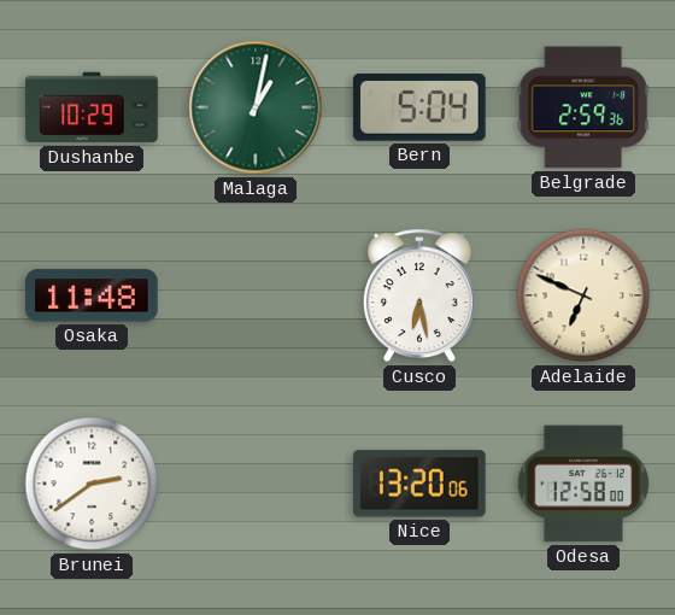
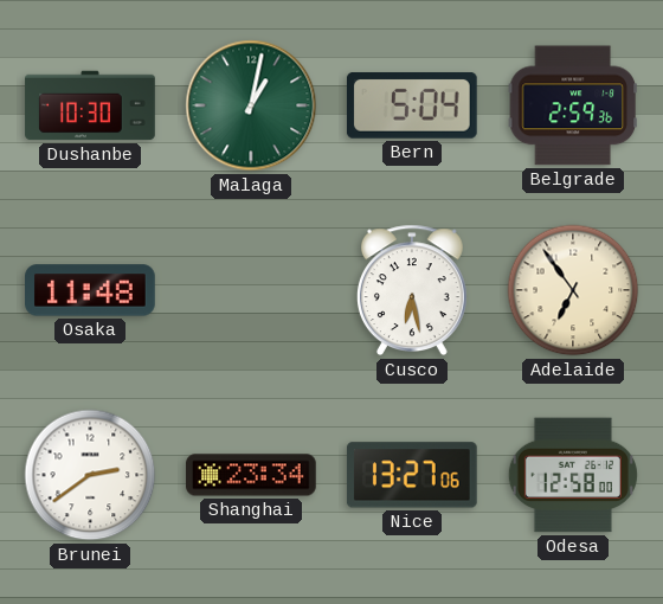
Dushanbe: 10:29 -> 10:30 (90, 105)
Adelaide: 6:49 -> 6:54 (573, 290)
Shanghai: none -> 23:34 (251, 475)
Nice: 13:20 -> 13:27 (412, 475)
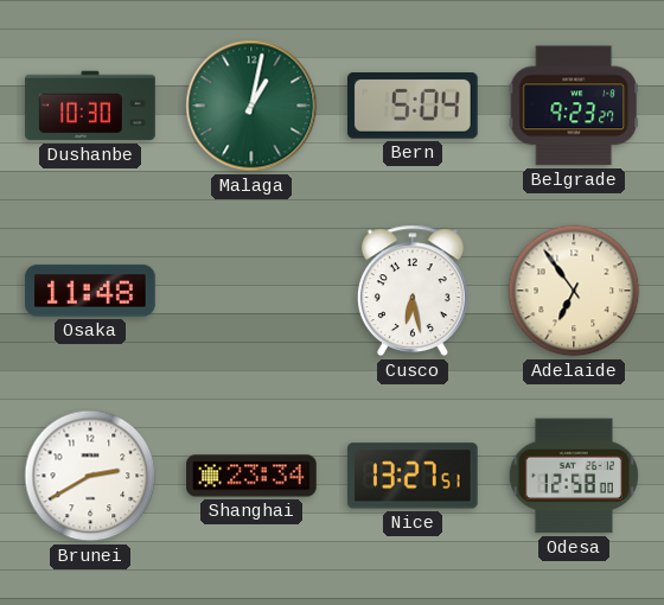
Belgrade: 2:59 -> 9:23 (573, 106)
Brunei: 2:39 -> 2:40 (90, 476)
Nice: 13:27:06 -> 13:27:51 (413, 476)
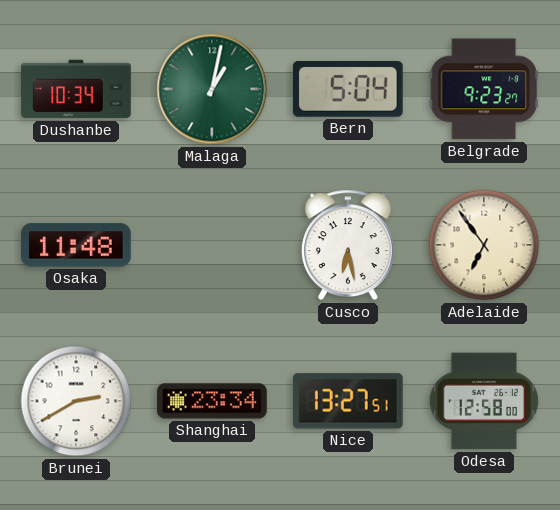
Dushanbe: 10:30 -> 10:34 (76, 89)
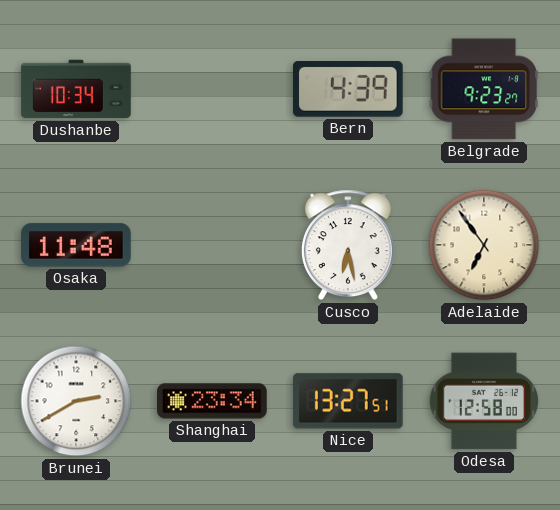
Malaga: 1:02 -> none (212, 89)
Bern: 5:04 -> 4:39 (348, 90)
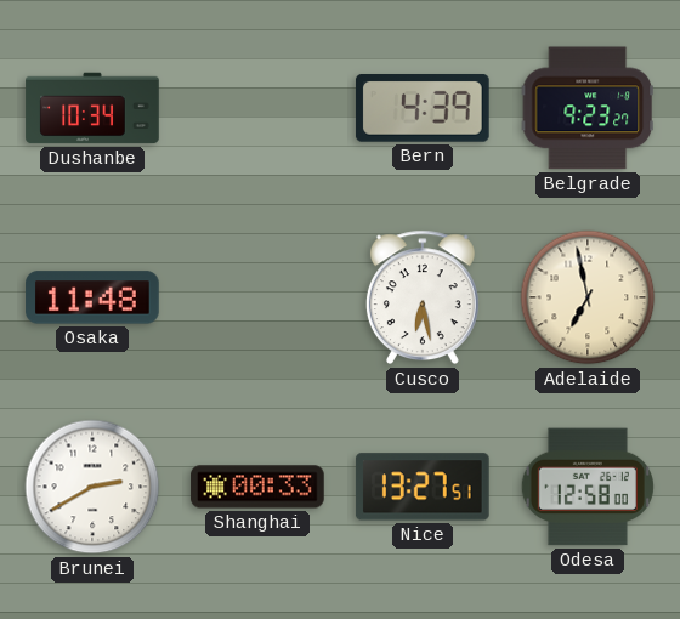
Adelaide: 6:54 -> 6:58 (588, 297)
Shanghai: 23:34 -> 00:33 (257, 487)
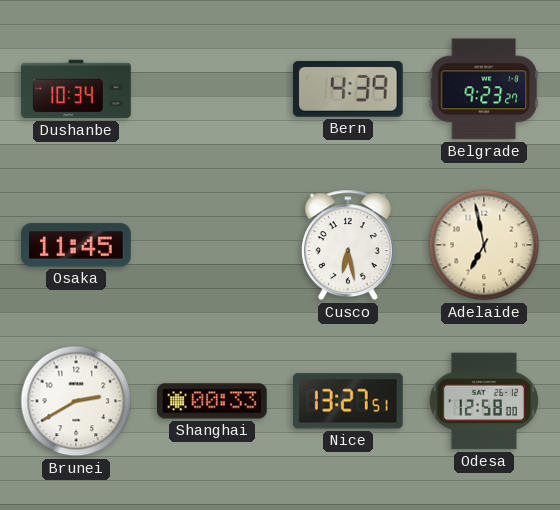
Osaka: 11:48 -> 11:45 (76, 245)
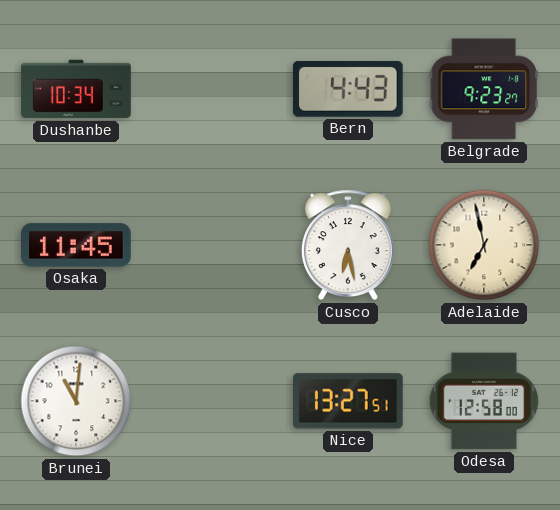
Bern: 4:39 -> 4:43 (348, 90)
Brunei: 2:40 -> 11:01 (76, 401)
Shanghai: 00:33 -> none (212, 401)
